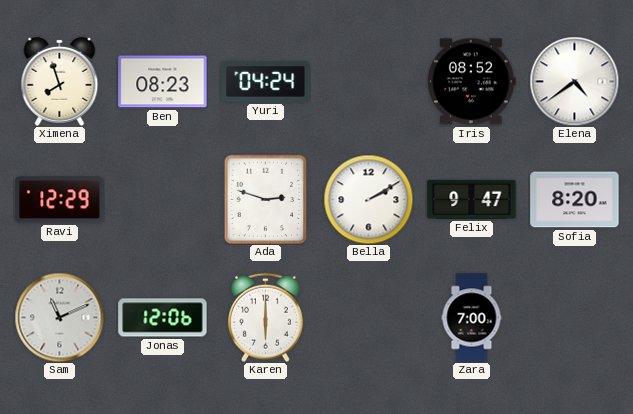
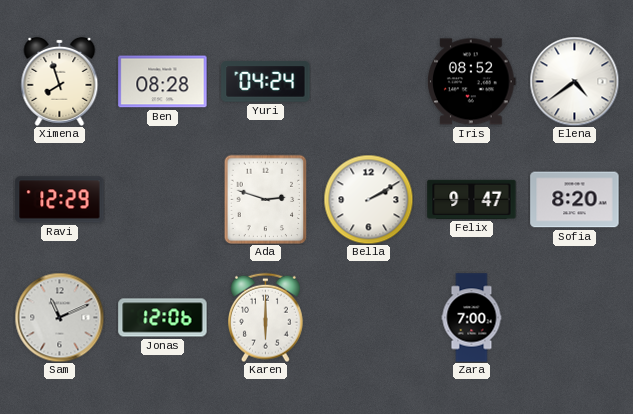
Ben: 08:23 -> 08:28 (163, 82)
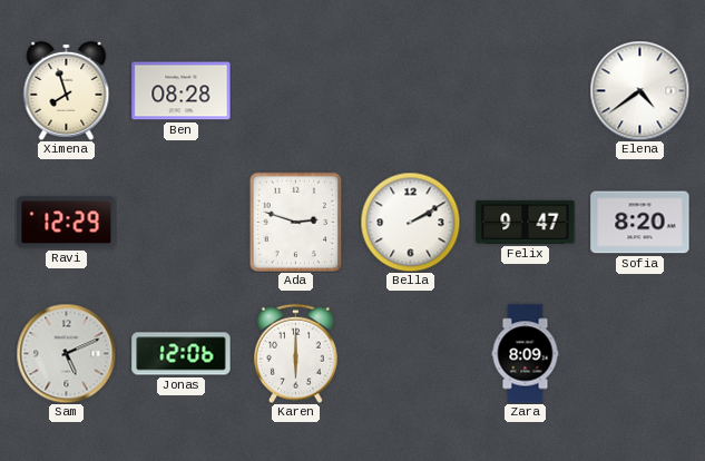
Yuri: 04:24 -> none (266, 82)
Iris: 08:52 -> none (472, 82)
Sam: 11:11 -> 5:11 (66, 353)
Zara: 7:00 -> 8:09 (526, 354)
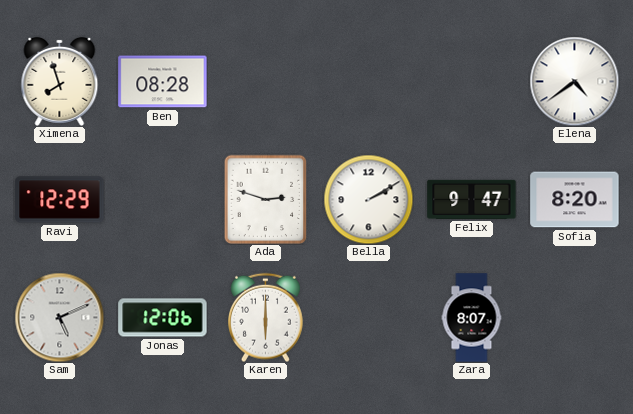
Zara: 8:09 -> 8:07 (472, 318)
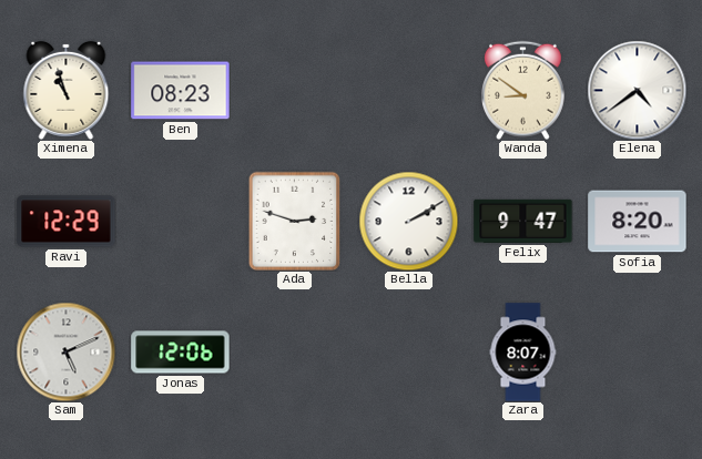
Ximena: 7:57 -> 10:57 (67, 90)
Ben: 08:28 -> 08:23 (181, 91)
Wanda: none -> 8:51 (523, 90)
Karen: 6:00 -> none (266, 317)
